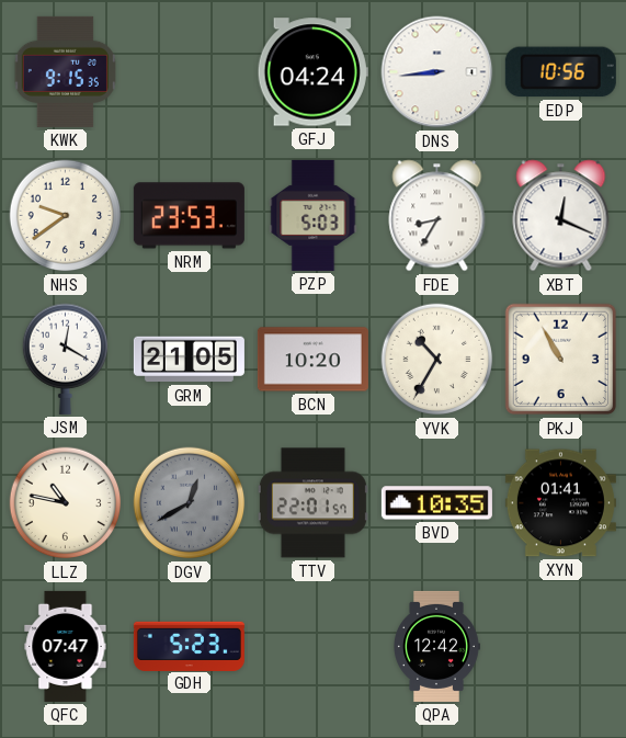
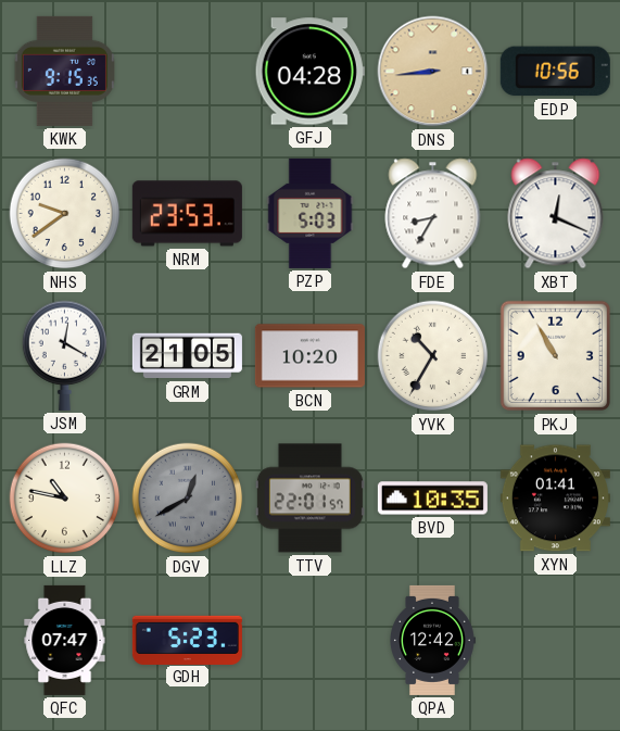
GFJ: 04:24 -> 04:28 (309, 72)
DNS dial: white -> champagne (433, 72)
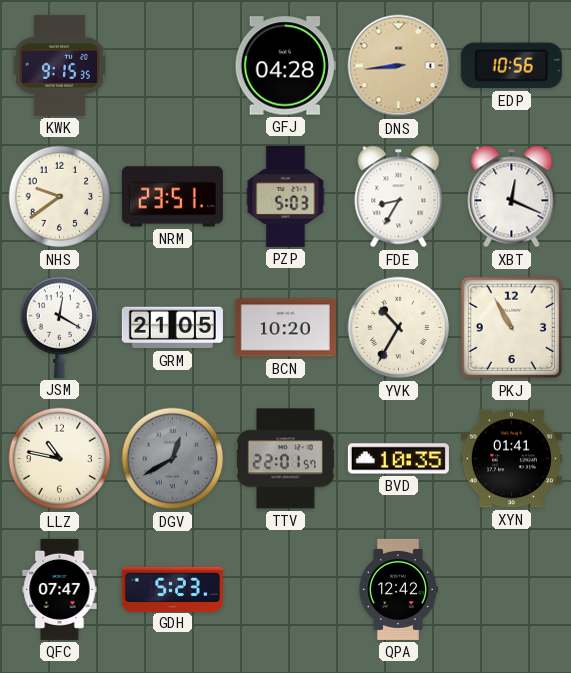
NRM: 23:53 -> 23:51 (172, 197)
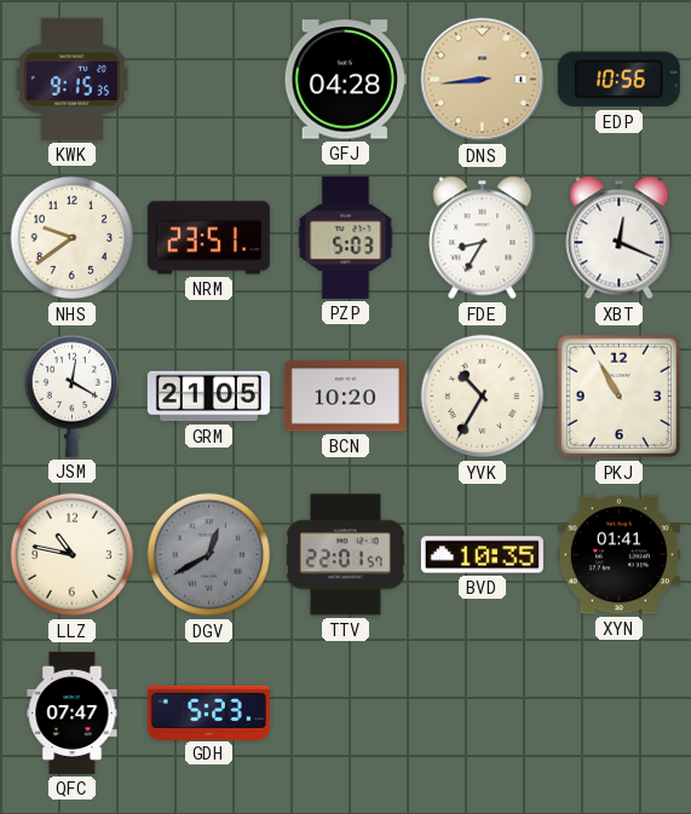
QPA: 12:42 -> none (399, 589)
